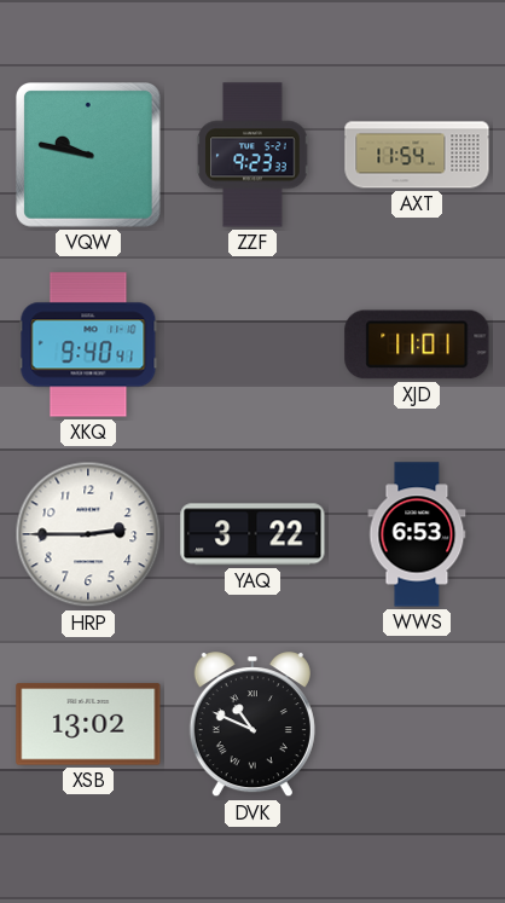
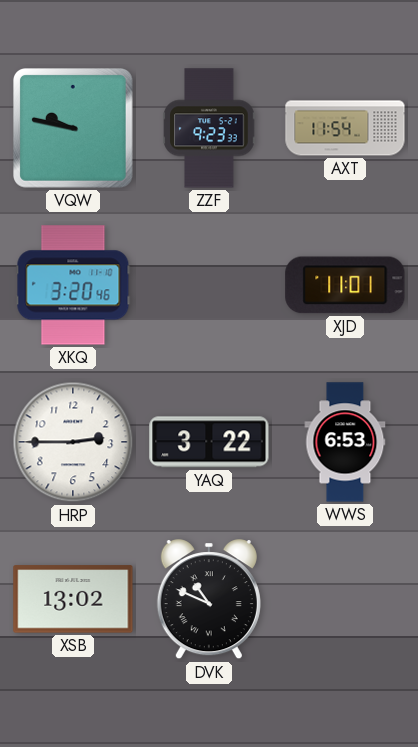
XKQ: 9:40 -> 3:20 (73, 285)
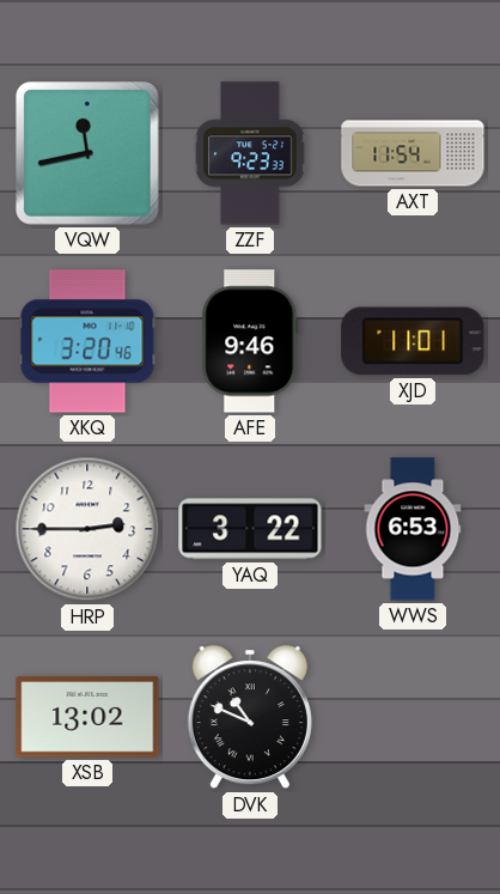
VQW: 9:47 -> 11:43 (89, 154)
AFE: none -> 9:46 (250, 341)
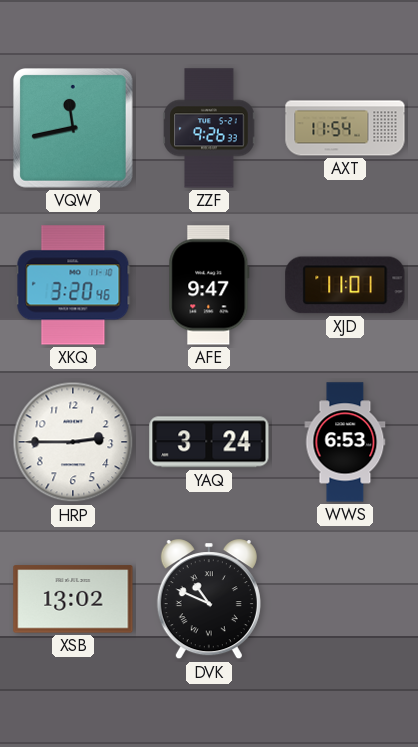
ZZF: 9:23 -> 9:26 (209, 128)
AFE: 9:46 -> 9:47 (209, 285)
YAQ: 3:22 -> 3:24 (209, 442)
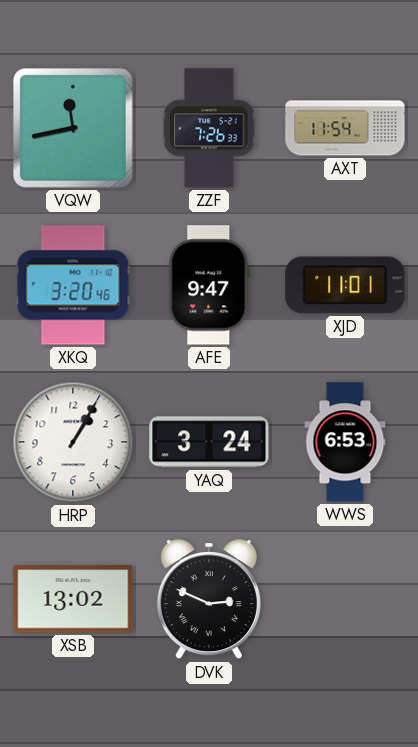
ZZF: 9:26 -> 7:26 (209, 128)
HRP: 2:45 -> 1:05 (73, 442)
DVK: 10:49 -> 2:49 (209, 600)
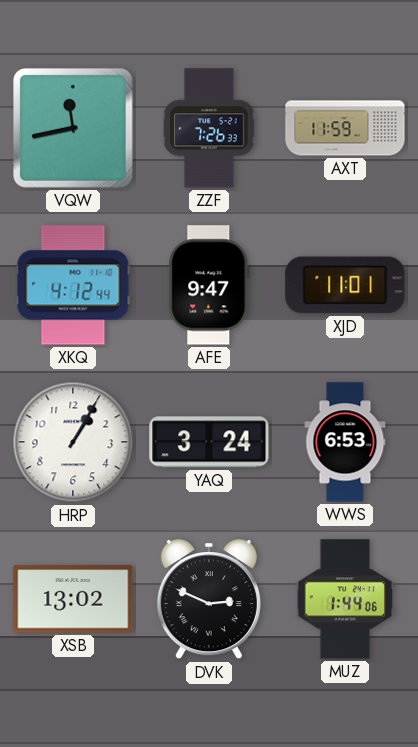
AXT: 11:54 -> 11:59 (345, 128)
XKQ: 3:20 -> 4:12 (73, 285)
MUZ: none -> 1:44 (345, 599)
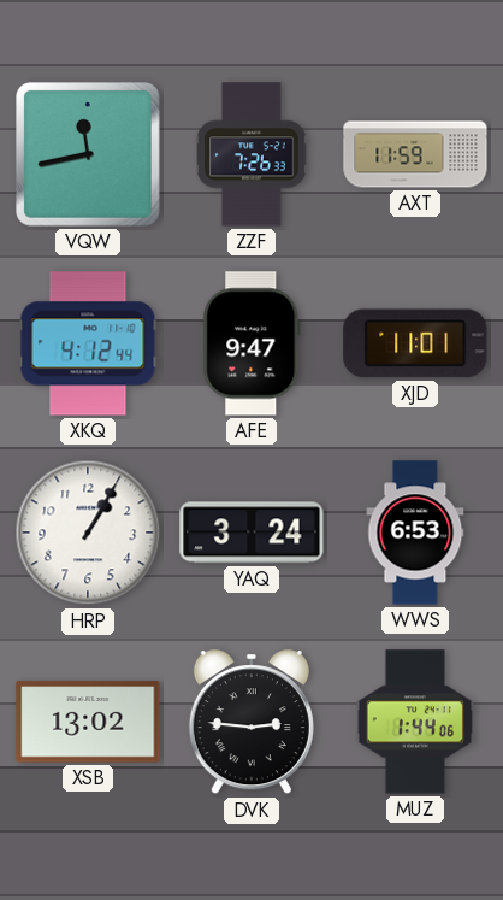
DVK: 2:49 -> 2:46 (251, 723)
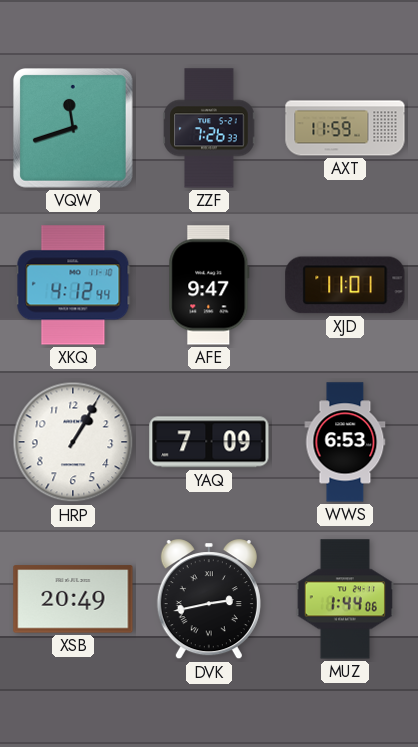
VQW: 11:43 -> 11:42 (74, 129)
YAQ: 3:24 -> 7:09 (209, 442)
XSB: 13:02 -> 20:49 (73, 599)
DVK: 2:46 -> 2:43 (209, 600)
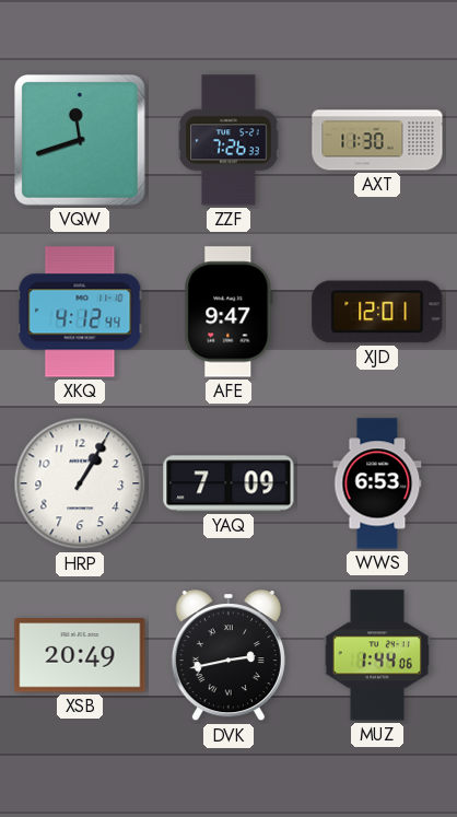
AXT: 11:59 -> 11:30 (377, 140)
XJD: 11:01 -> 12:01 (377, 312)
